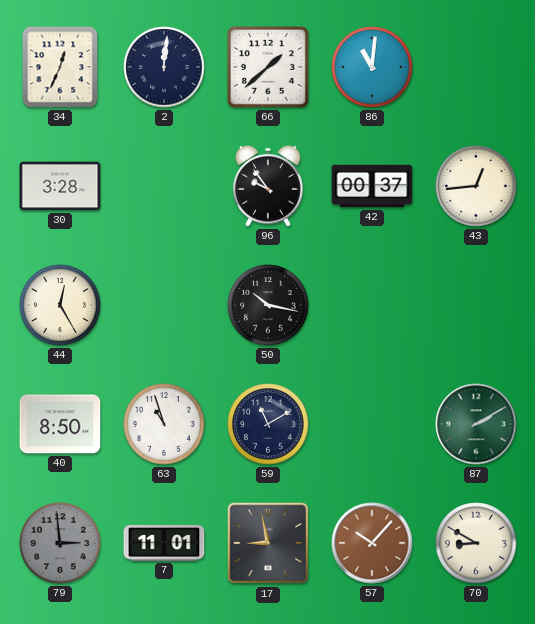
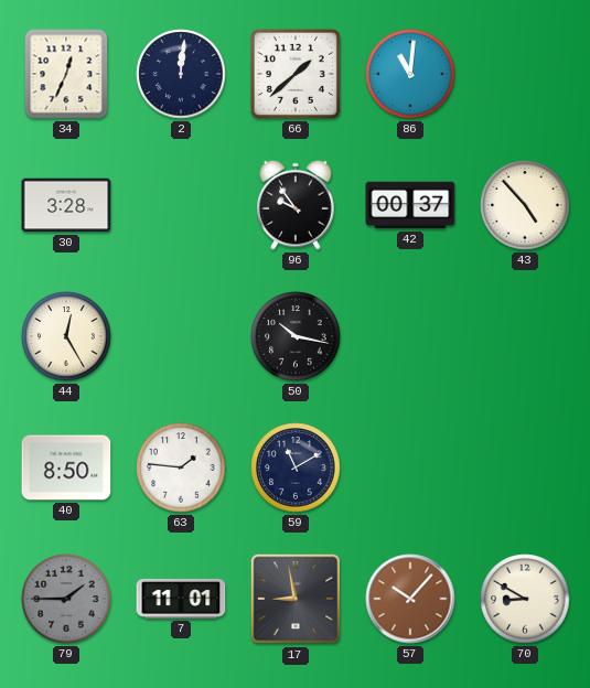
43: 12:44 -> 4:53 (525, 205)
63: 10:57 -> 1:46 (181, 467)
87: 2:10 -> none (476, 424)
79: 2:59 -> 1:45 (66, 599)
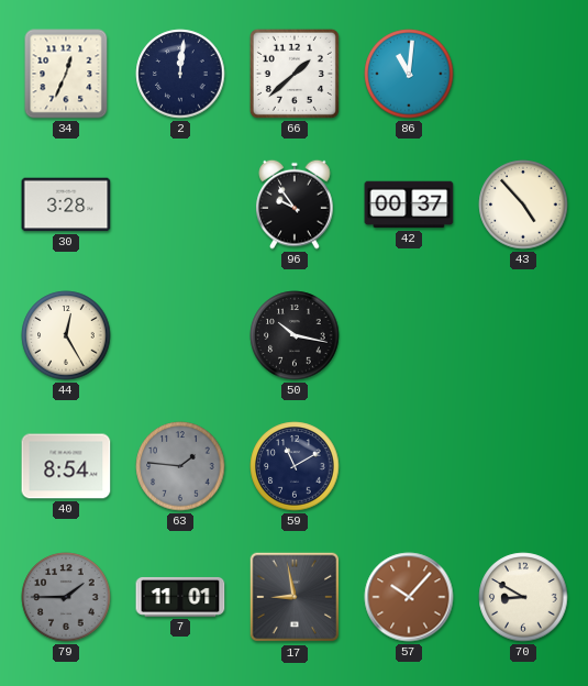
40: 8:50 -> 8:54 (66, 466)
63 dial: white -> grey (180, 466)
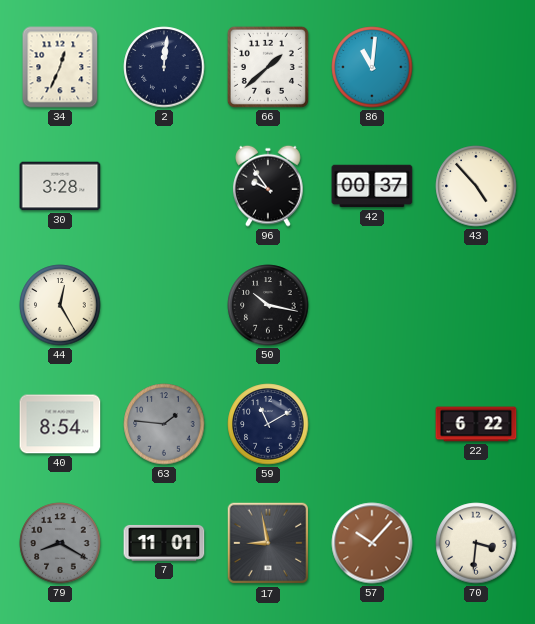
22: none -> 6:22 (476, 424)
79: 1:45 -> 8:20 (60, 543)
70: 8:50 -> 3:31 (476, 543)
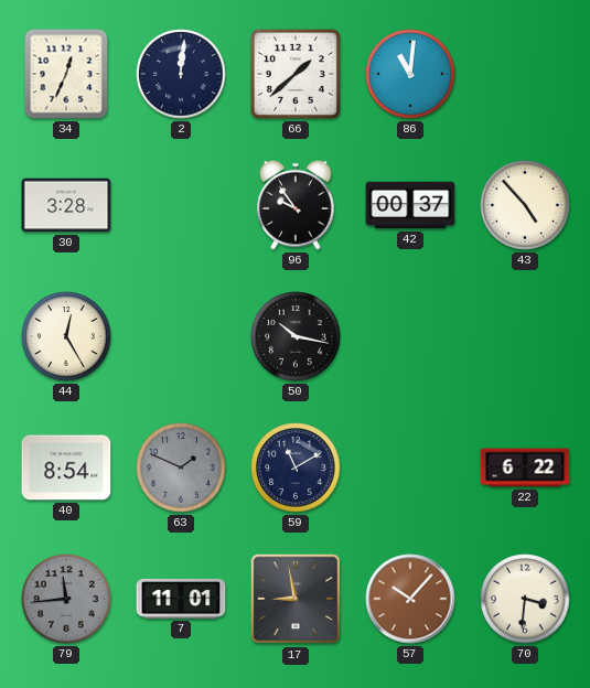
63: 1:46 -> 1:49 (181, 467)
79: 8:20 -> 11:44 (66, 599)
